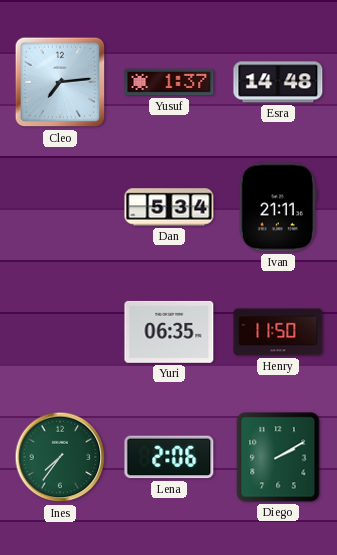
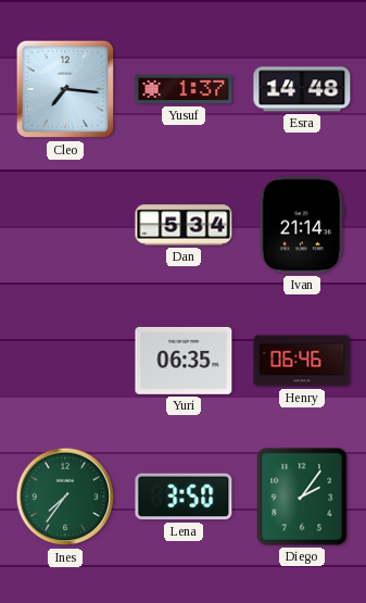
Cleo: 7:14 -> 7:16 (65, 89)
Ivan: 21:11 -> 21:14 (302, 225)
Henry: 11:50 -> 06:46 (302, 361)
Lena: 2:06 -> 3:50 (184, 497)
Diego: 2:10 -> 2:06 (302, 497)
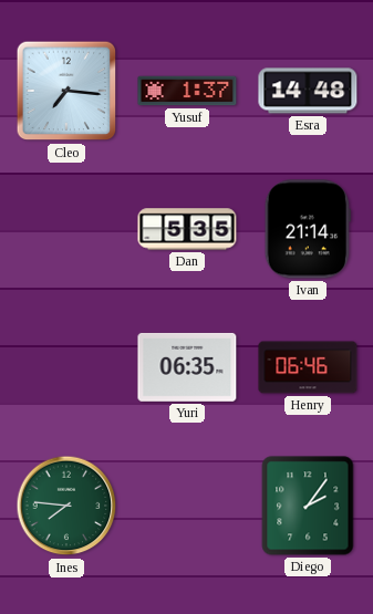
Dan: 5:34 -> 5:35 (187, 229)
Ines: 7:36 -> 7:46 (66, 506)
Lena: 3:50 -> none (184, 497)
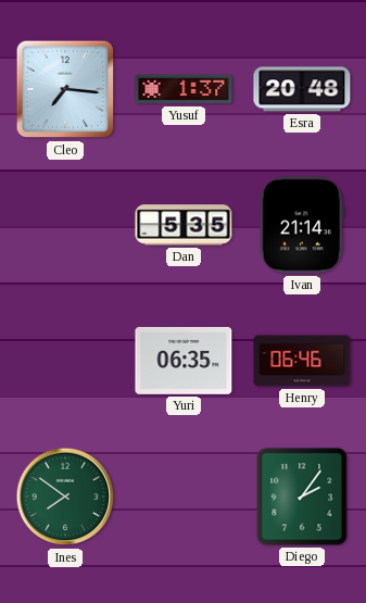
Esra: 14:48 -> 20:48 (302, 89)
Ines: 7:46 -> 7:51 (65, 497)
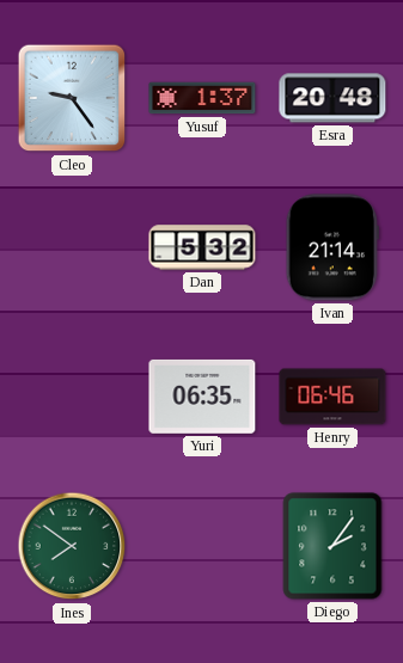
Cleo: 7:16 -> 9:24 (72, 98)
Dan: 5:35 -> 5:32 (202, 247)
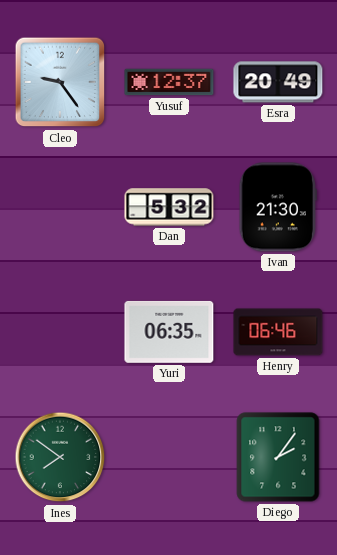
Yusuf: 1:37 -> 12:37 (169, 82)
Esra: 20:48 -> 20:49 (278, 82)
Ivan: 21:14 -> 21:30 (278, 207)
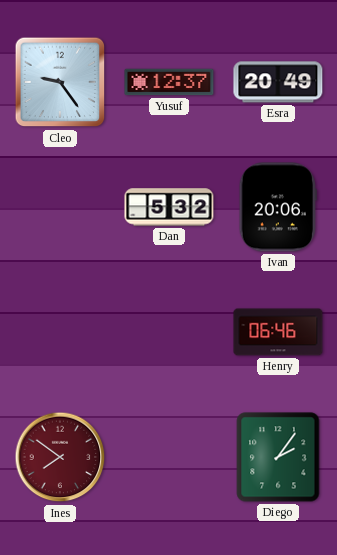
Ivan: 21:30 -> 20:06 (278, 207)
Yuri: 06:35 -> none (169, 332)
Ines dial: green -> burgundy (60, 457)
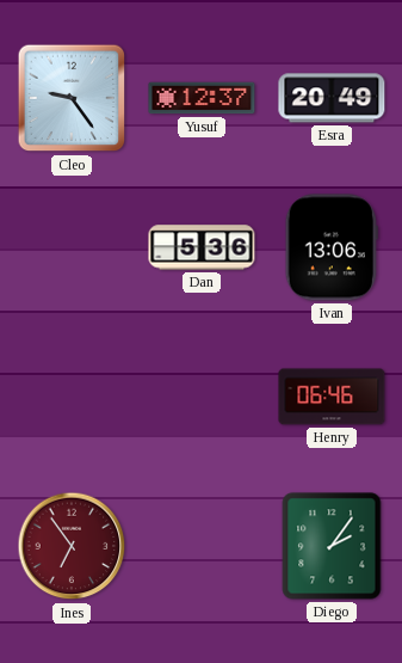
Dan: 5:32 -> 5:36 (202, 247)
Ivan: 20:06 -> 13:06 (332, 247)
Ines: 7:51 -> 6:54 (72, 546)
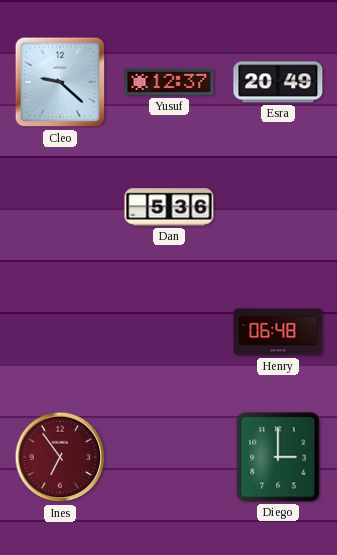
Cleo: 9:24 -> 9:22 (60, 82)
Ivan: 13:06 -> none (332, 247)
Henry: 06:46 -> 06:48 (278, 332)
Diego: 2:06 -> 3:00 (278, 457)
